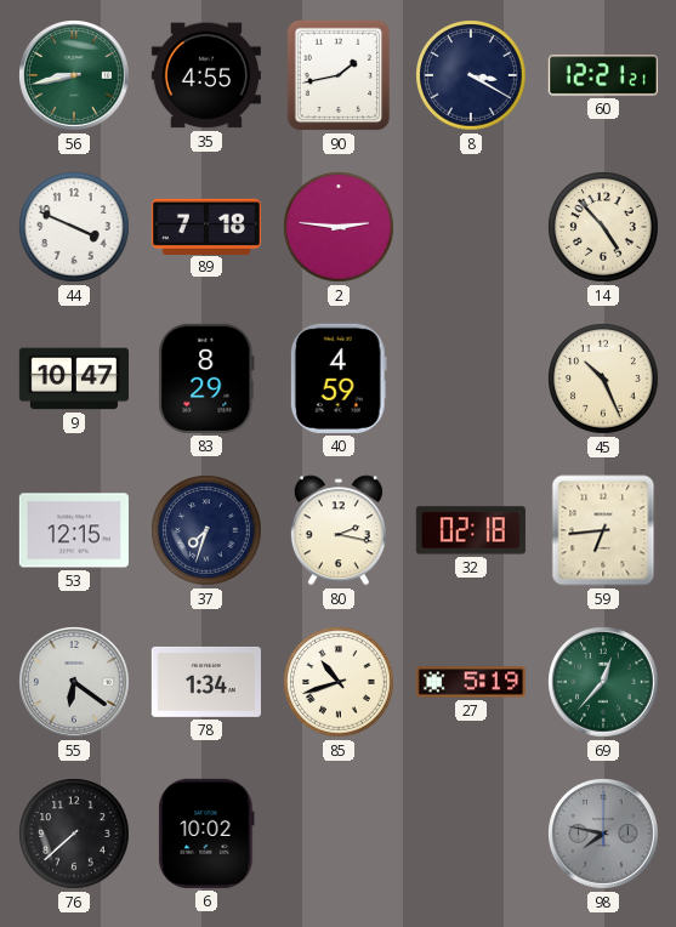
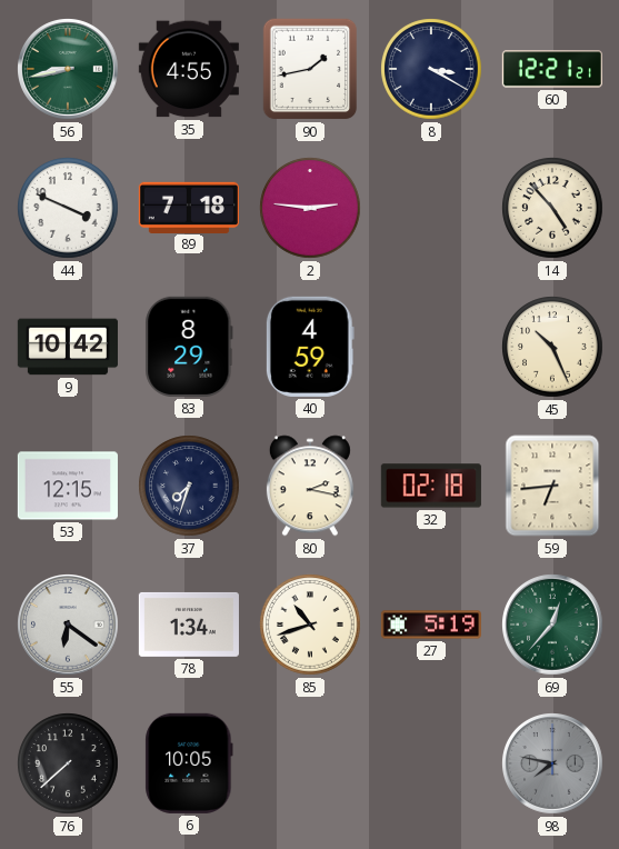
9: 10:47 -> 10:42 (68, 347)
6: 10:02 -> 10:05 (189, 763)
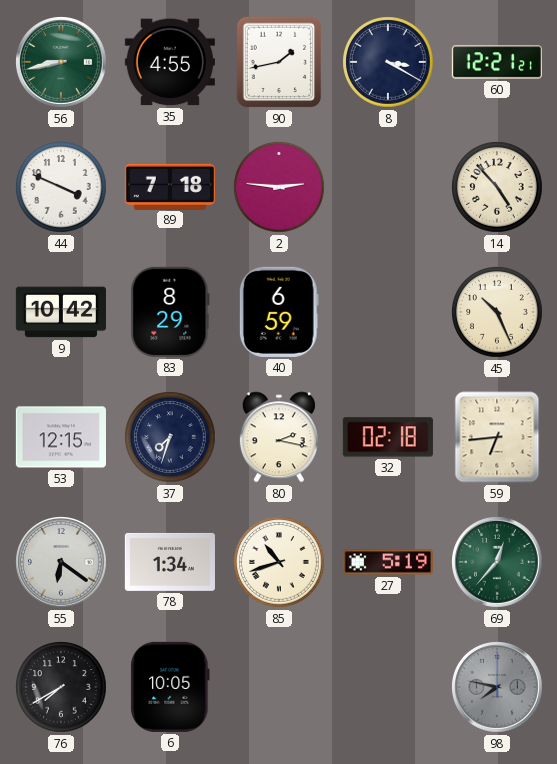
40: 4:59 -> 6:59 (279, 312)
76: 7:38 -> 7:40 (61, 687)
